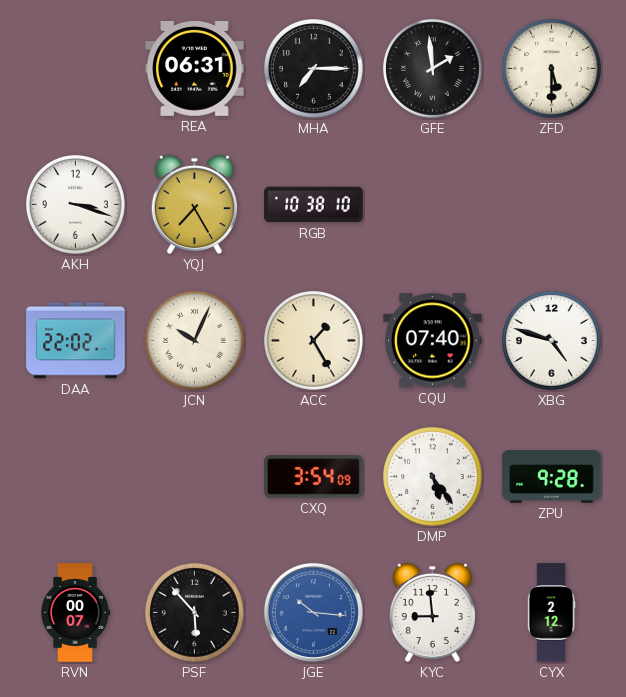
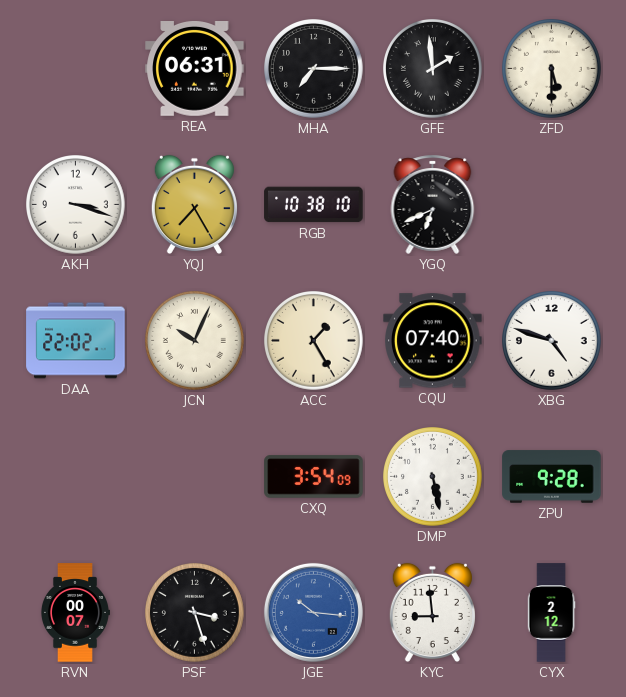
YGQ: none -> 6:41 (433, 204)
DMP: 5:24 -> 5:28 (433, 477)
PSF: 5:53 -> 3:27 (195, 613)
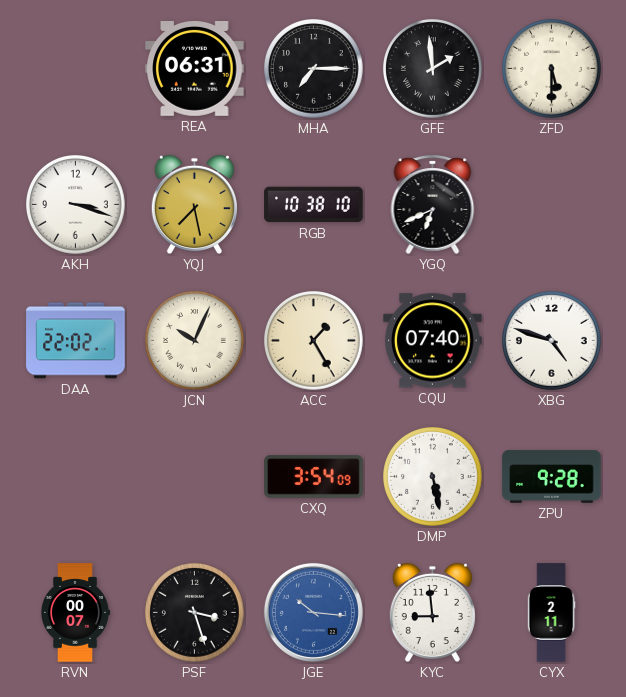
YQJ: 7:25 -> 7:28 (194, 205)
CYX: 2:12 -> 2:11 (551, 613)
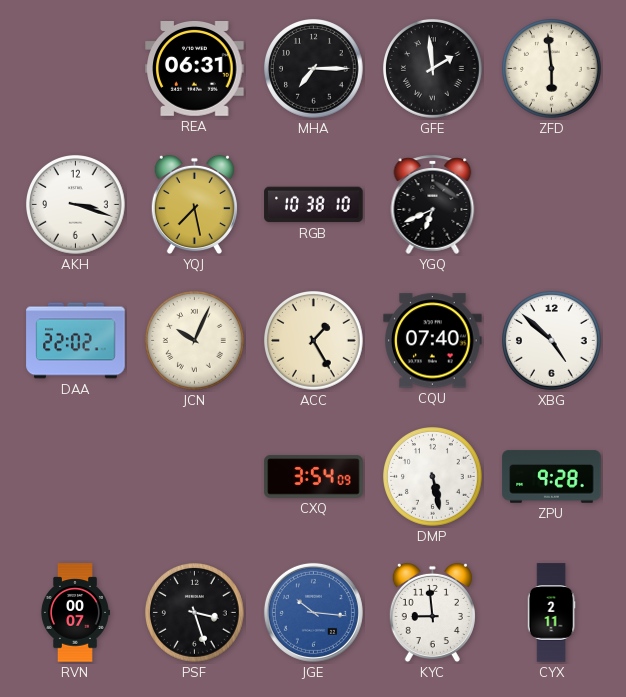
ZFD: 5:30 -> 5:59 (552, 69)
XBG: 4:48 -> 4:52 (552, 341)
